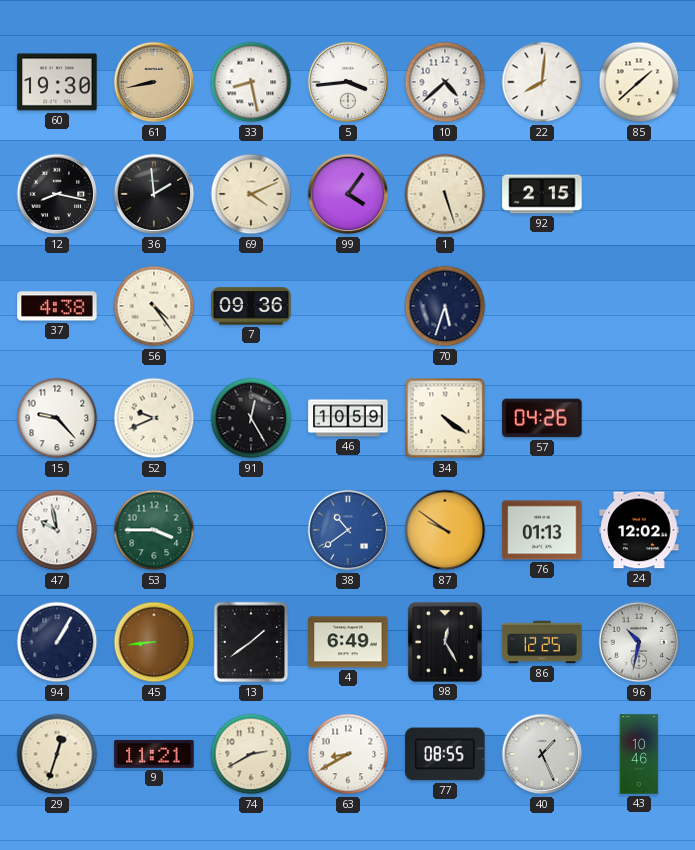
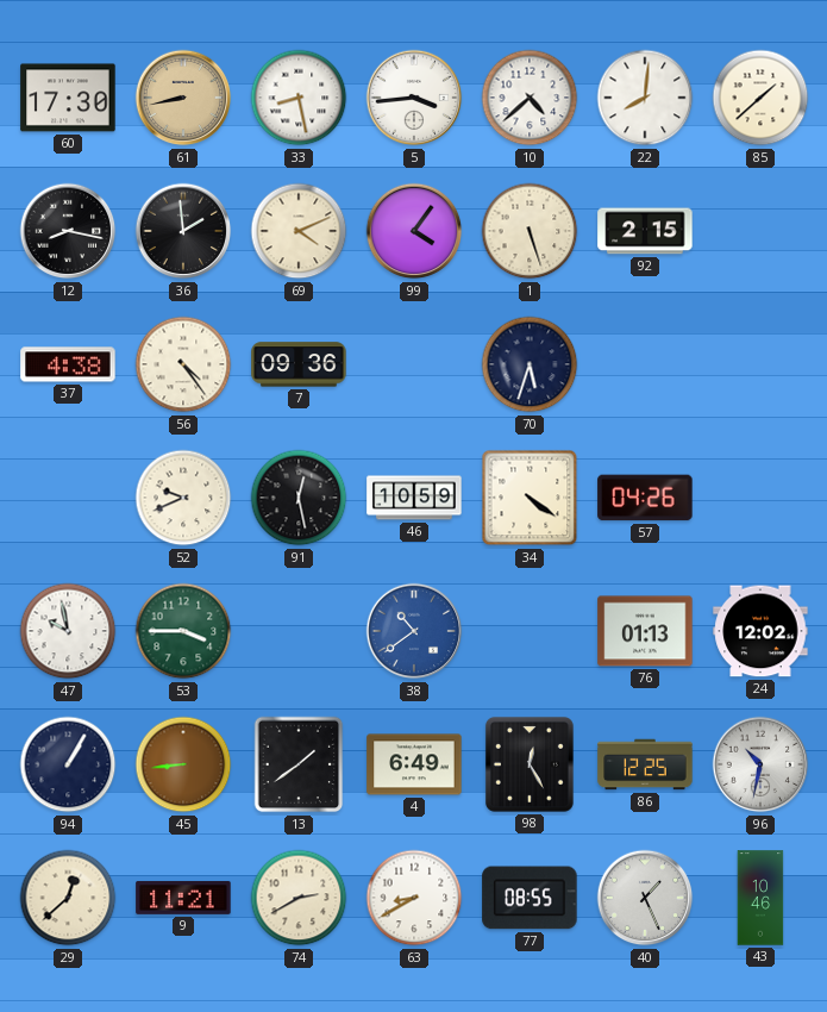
60: 19:30 -> 17:30 (68, 98)
15: 9:23 -> none (57, 418)
91: 12:25 -> 12:28 (299, 498)
87: 9:51 -> none (445, 530)
29: 12:33 -> 12:38 (68, 898)
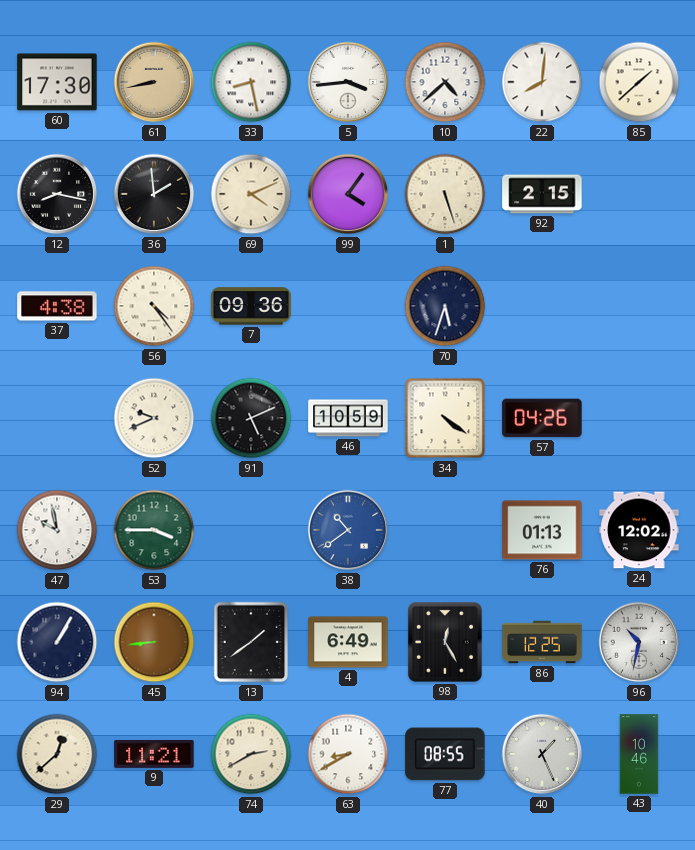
91: 12:28 -> 5:11 (251, 418)
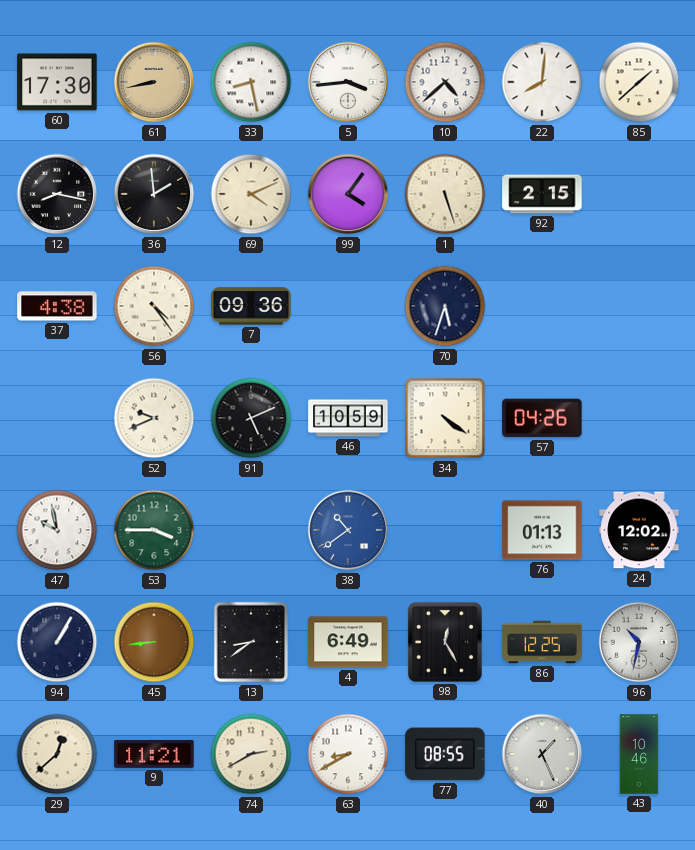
13: 1:39 -> 8:39 (251, 642)
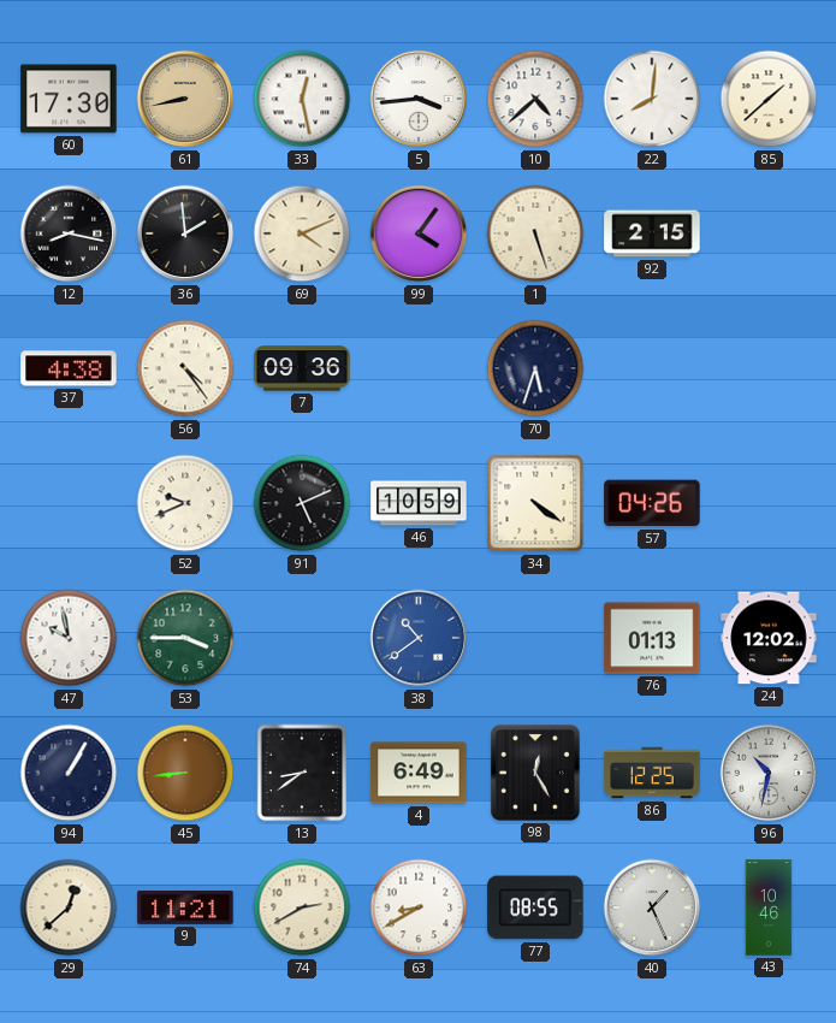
33: 8:28 -> 12:28 (302, 99)
